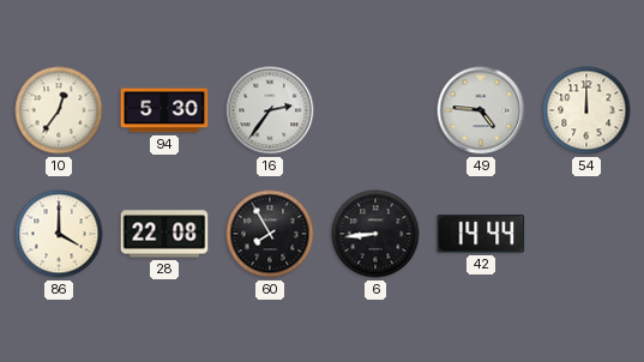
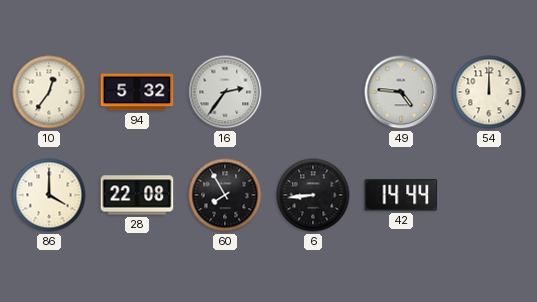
94: 5:30 -> 5:32 (137, 92)
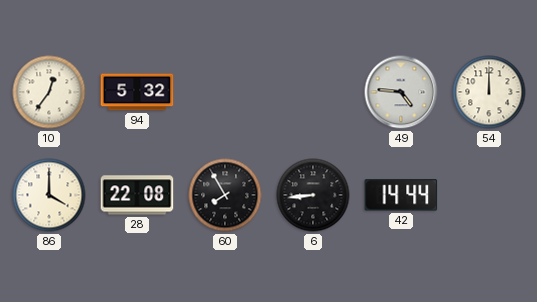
16: 2:36 -> none (225, 92)
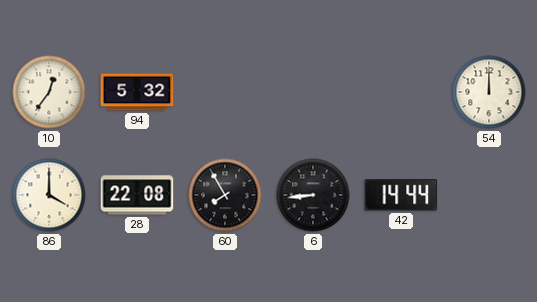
49: 4:46 -> none (401, 92)
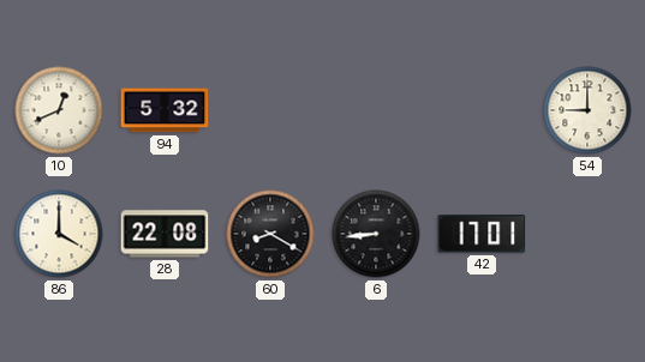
10: 12:36 -> 12:41 (59, 110)
54: 12:00 -> 9:00 (587, 110)
60: 7:55 -> 8:20 (270, 234)
42: 14:44 -> 17:01 (482, 234)
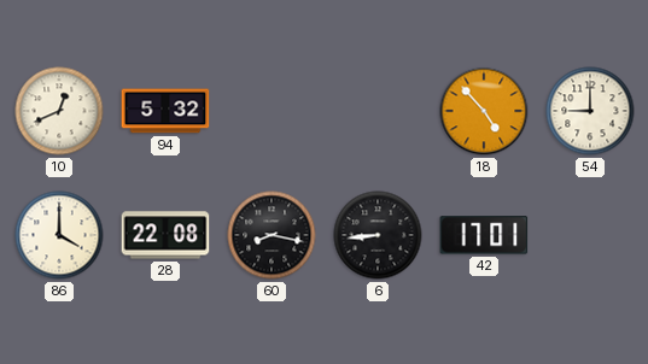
18: none -> 4:53 (484, 111)
60: 8:20 -> 8:17 (272, 235)
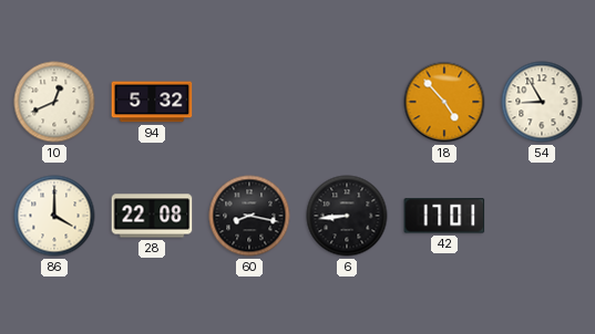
54: 9:00 -> 8:55 (542, 102)
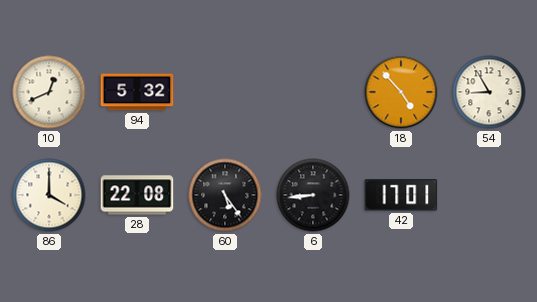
60: 8:17 -> 5:24 (225, 195)
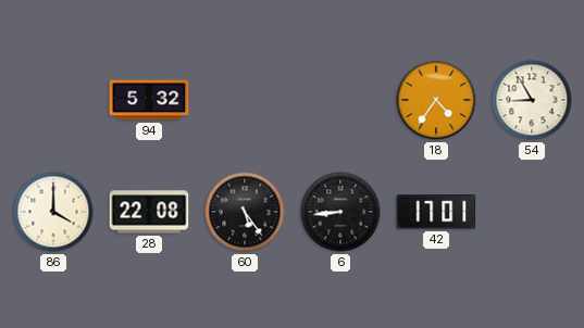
10: 12:41 -> none (49, 92)
18: 4:53 -> 4:36 (436, 100)
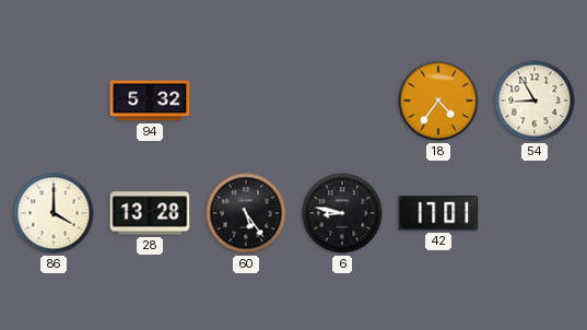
28: 22:08 -> 13:28 (150, 213)
6: 8:44 -> 8:47 (342, 213)
